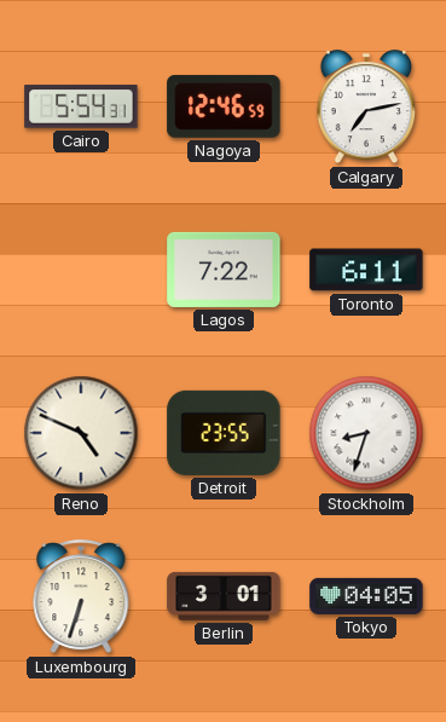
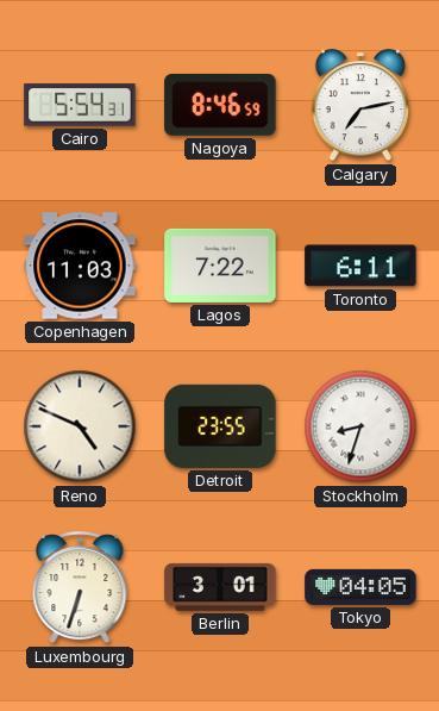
Nagoya: 12:46 -> 8:46 (220, 105)
Copenhagen: none -> 11:03 (80, 266)
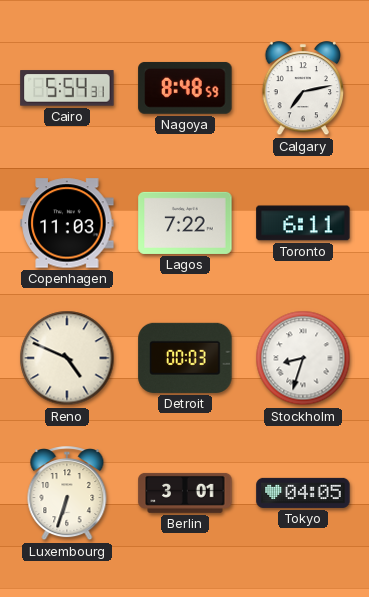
Nagoya: 8:46 -> 8:48 (185, 88)
Detroit: 23:55 -> 00:03 (185, 358)
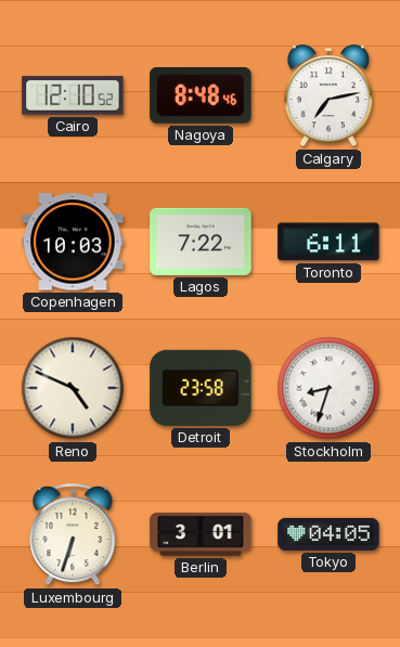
Cairo: 5:54 -> 12:10 (73, 95)
Nagoya: 8:48:59 -> 8:48:46 (201, 95)
Copenhagen: 11:03 -> 10:03 (73, 242)
Detroit: 00:03 -> 23:58 (201, 388)
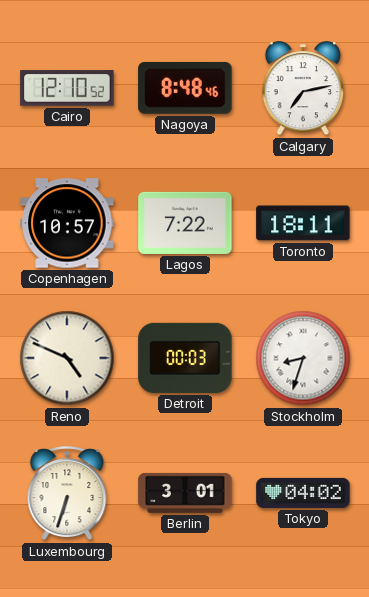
Copenhagen: 10:03 -> 10:57 (67, 223)
Toronto: 6:11 -> 18:11 (303, 223)
Detroit: 23:58 -> 00:03 (185, 358)
Tokyo: 04:05 -> 04:02 (303, 493)
